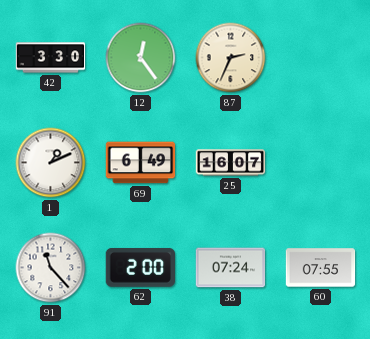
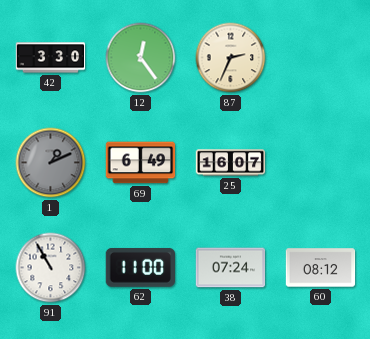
1 dial: white -> grey (51, 163)
91: 11:23 -> 10:55 (51, 268)
62: 2:00 -> 11:00 (140, 267)
60: 07:55 -> 08:12 (321, 268)
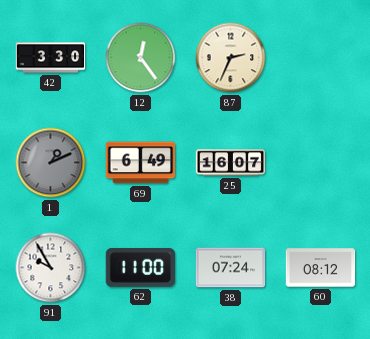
91: 10:55 -> 9:55 (51, 268)
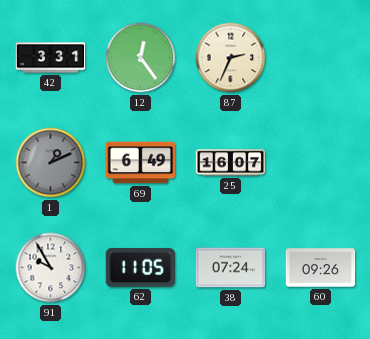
42: 3:30 -> 3:31 (51, 58)
62: 11:00 -> 11:05 (140, 267)
60: 08:12 -> 09:26 (321, 268)
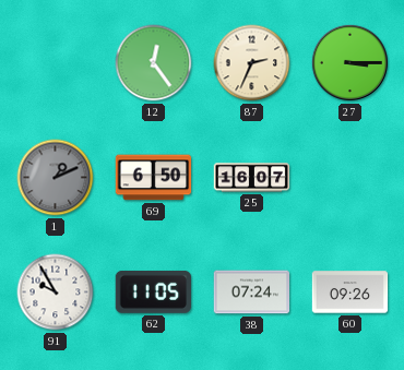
42: 3:31 -> none (51, 58)
27: none -> 3:15 (349, 62)
69: 6:49 -> 6:50 (154, 178)
